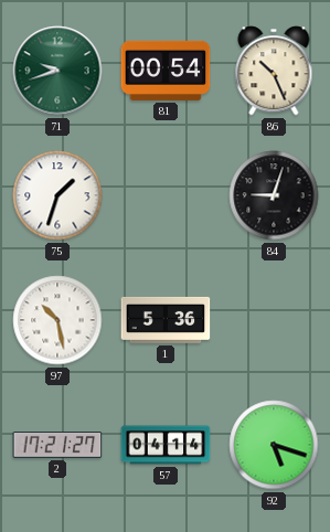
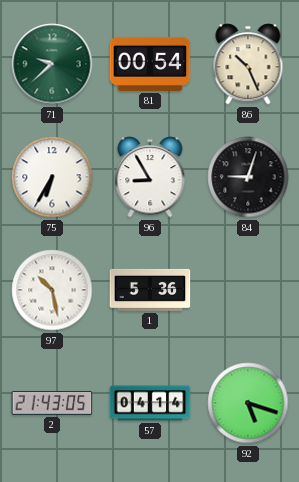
71: 9:42 -> 9:38 (52, 64)
75: 1:33 -> 6:35 (52, 177)
96: none -> 8:55 (150, 177)
2: 17:21 -> 21:43 (52, 404)
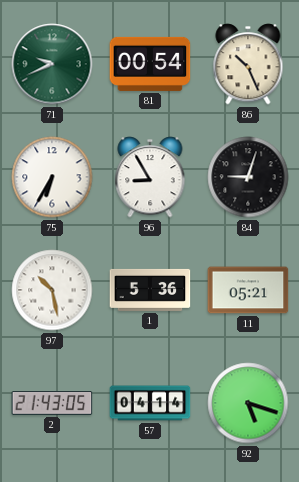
71: 9:38 -> 9:41 (52, 64)
11: none -> 05:21 (248, 290)
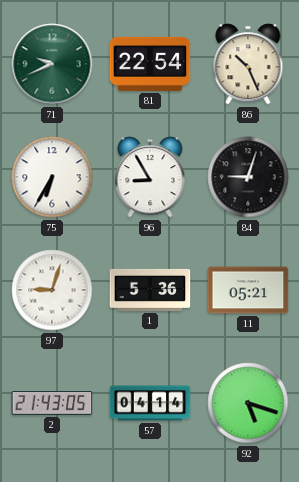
81: 00:54 -> 22:54 (150, 64)
97: 10:28 -> 9:03 (52, 290)
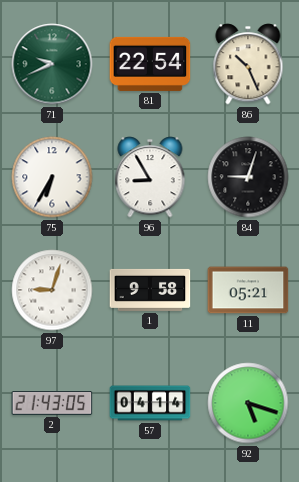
1: 5:36 -> 9:58 (150, 290)
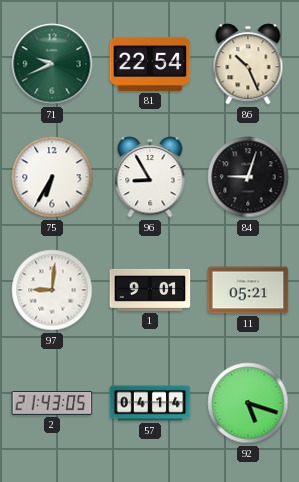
97: 9:03 -> 9:01 (52, 290)
1: 9:58 -> 9:01 (150, 290)
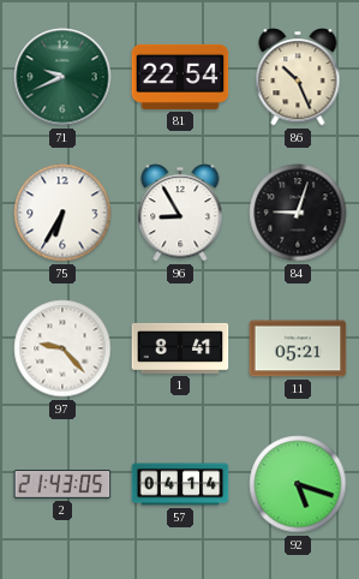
97: 9:01 -> 9:23 (62, 348)
1: 9:01 -> 8:41 (180, 348)
